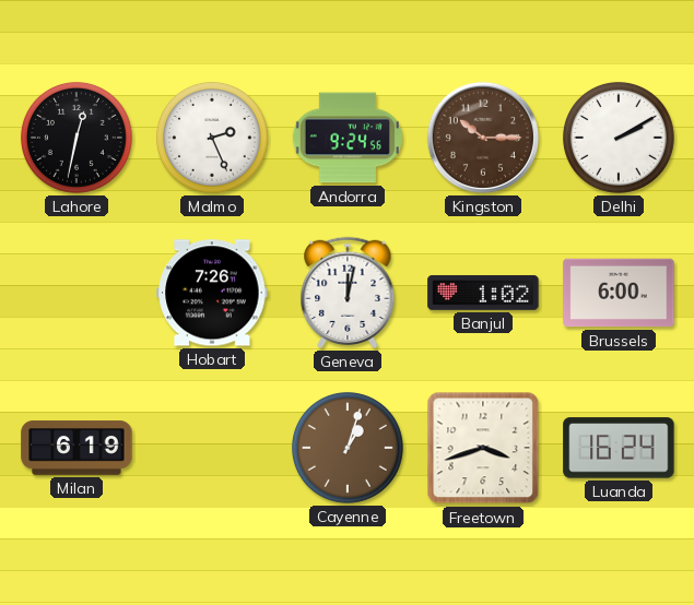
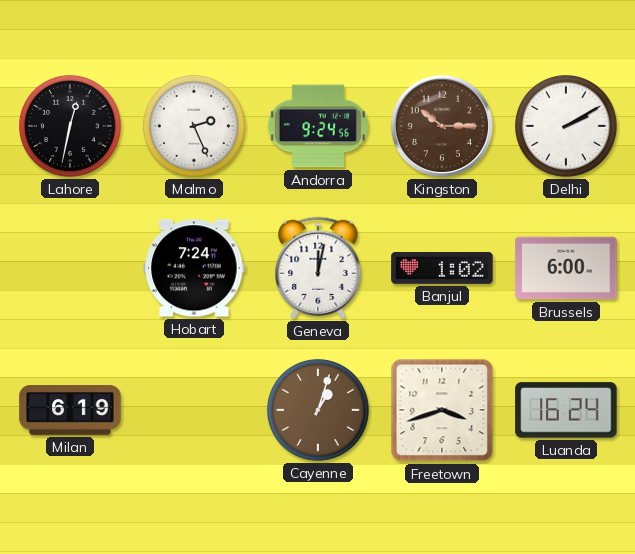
Hobart: 7:26 -> 7:24 (194, 268)
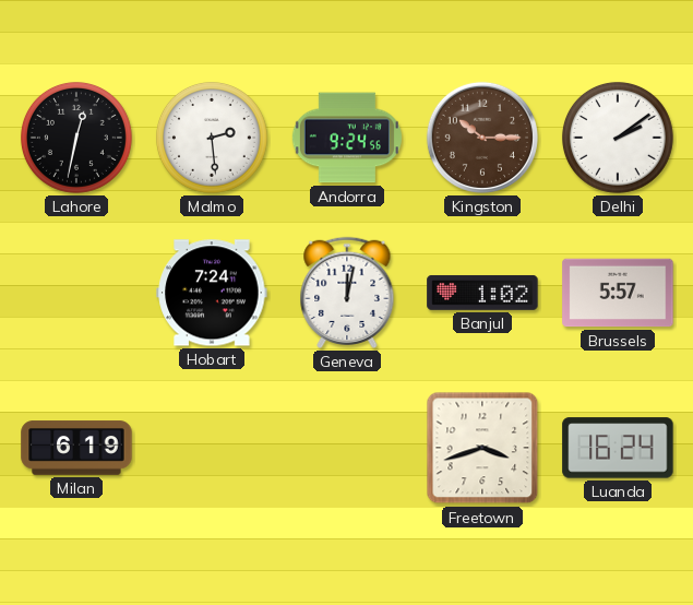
Malmo: 2:26 -> 2:29 (212, 138)
Delhi: 2:10 -> 2:09 (618, 138)
Brussels: 6:00 -> 5:57 (618, 293)
Cayenne: 1:03 -> none (318, 410)
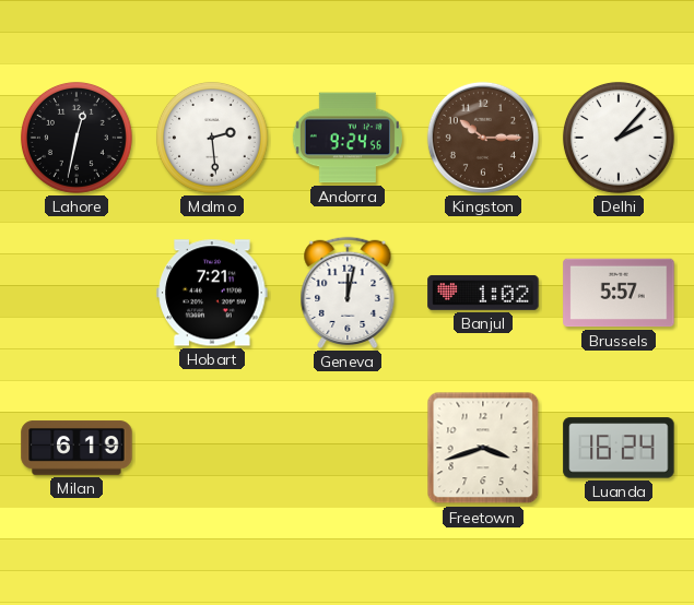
Delhi: 2:09 -> 2:07 (619, 138)
Hobart: 7:24 -> 7:21 (212, 293)
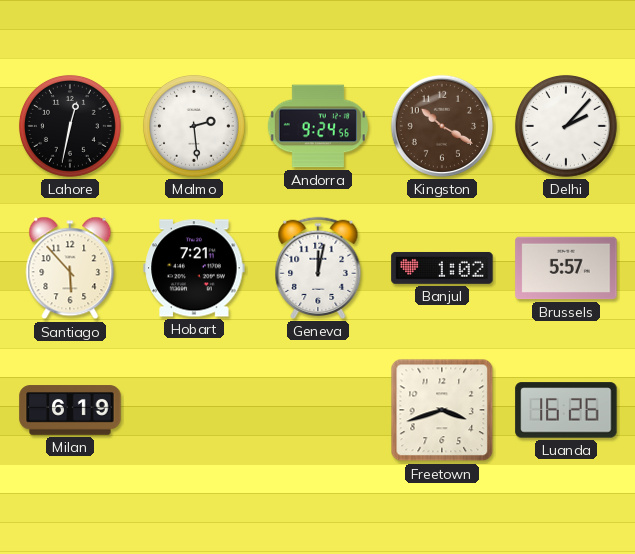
Kingston: 10:15 -> 10:20 (442, 126)
Santiago: none -> 5:53 (70, 268)
Luanda: 16:24 -> 16:26 (566, 410)
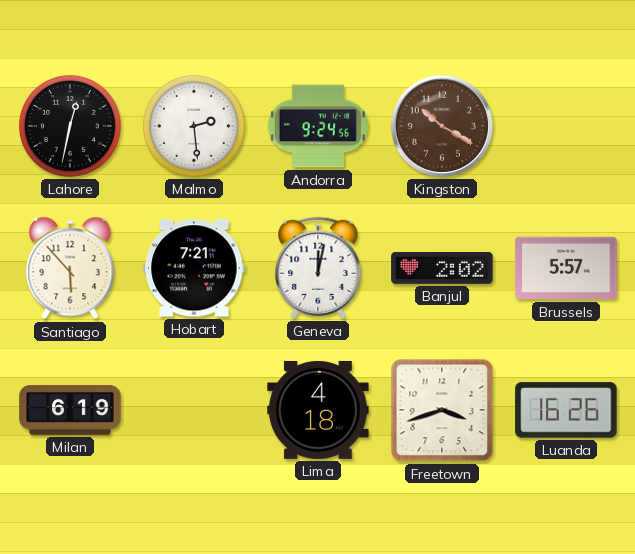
Delhi: 2:07 -> none (566, 126)
Banjul: 1:02 -> 2:02 (442, 268)
Lima: none -> 4:18 (318, 410)
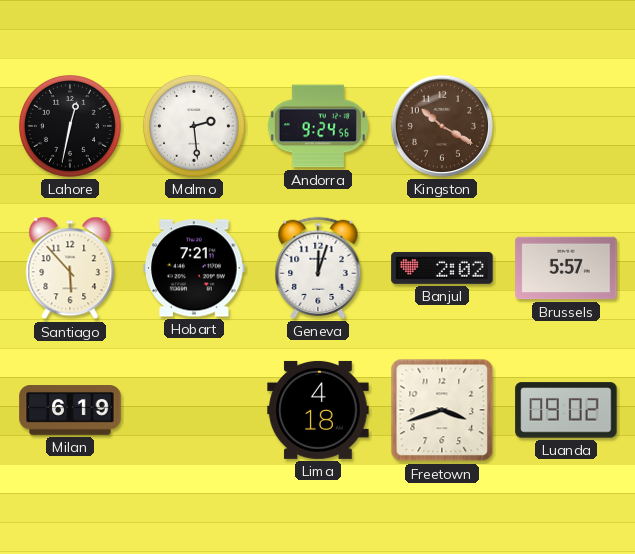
Geneva: 12:02 -> 12:03 (318, 268)
Luanda: 16:26 -> 09:02 (566, 410)
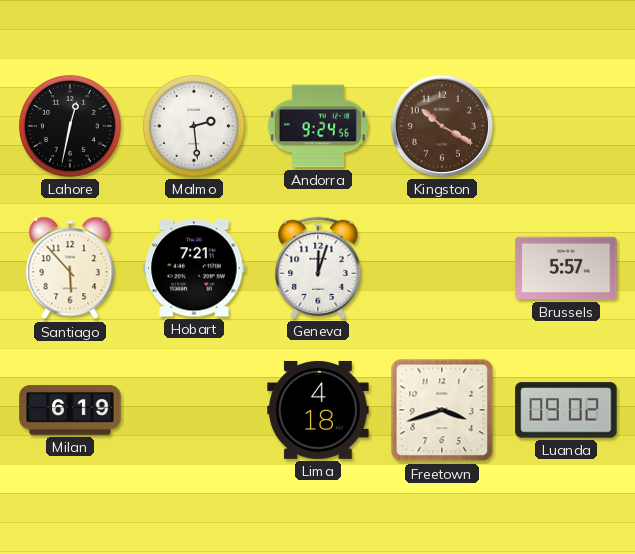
Banjul: 2:02 -> none (442, 268)
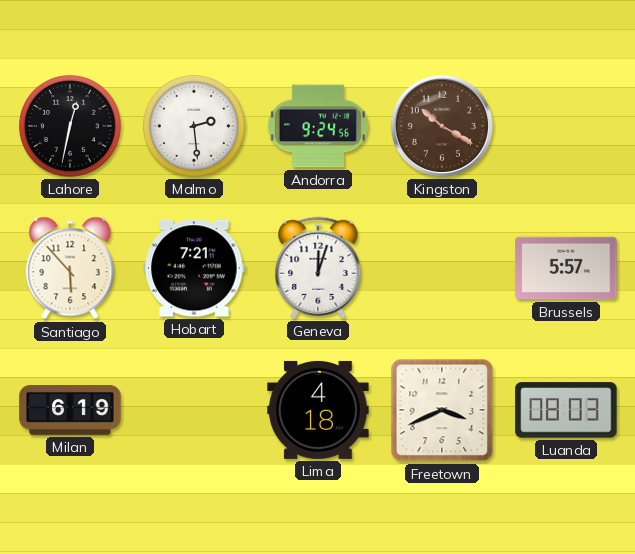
Freetown: 3:42 -> 3:41 (442, 410)
Luanda: 09:02 -> 08:03 (566, 410)
